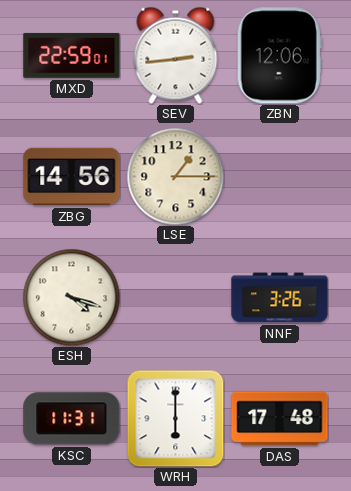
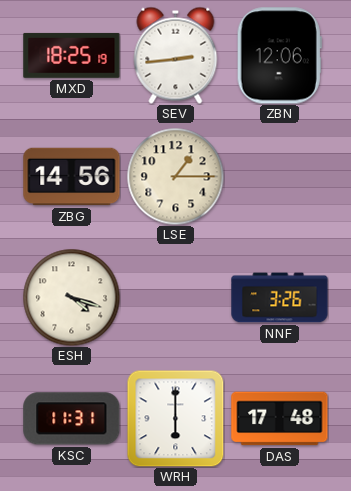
MXD: 22:59 -> 18:25 (72, 55)
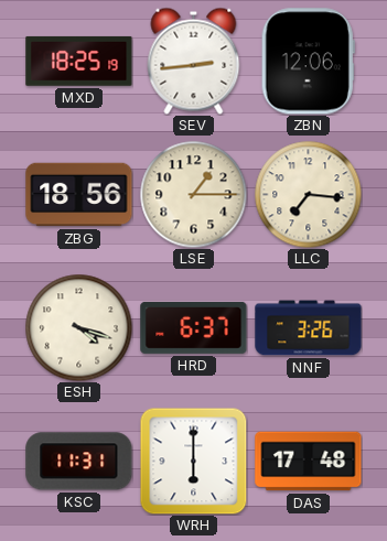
ZBG: 14:56 -> 18:56 (79, 195)
LLC: none -> 7:16 (308, 194)
HRD: none -> 6:37 (194, 327)
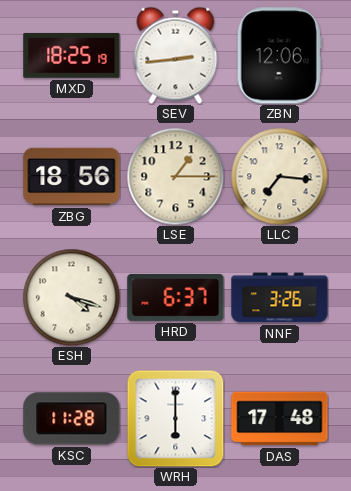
KSC: 11:31 -> 11:28 (72, 419)
